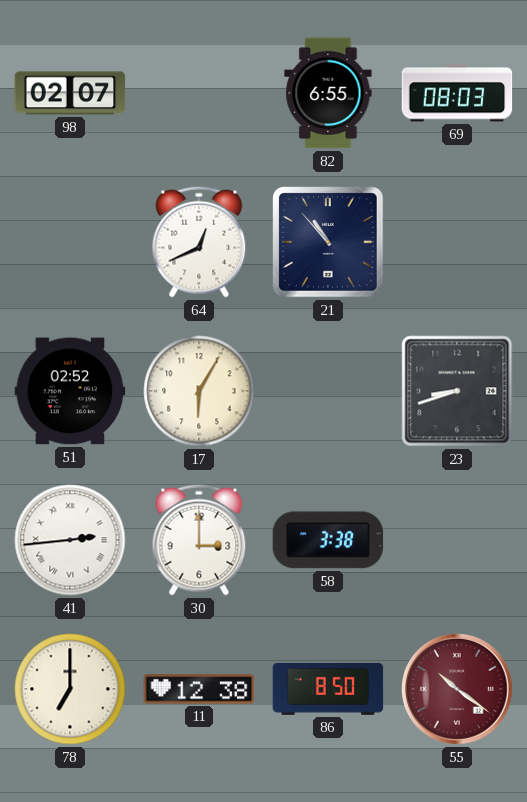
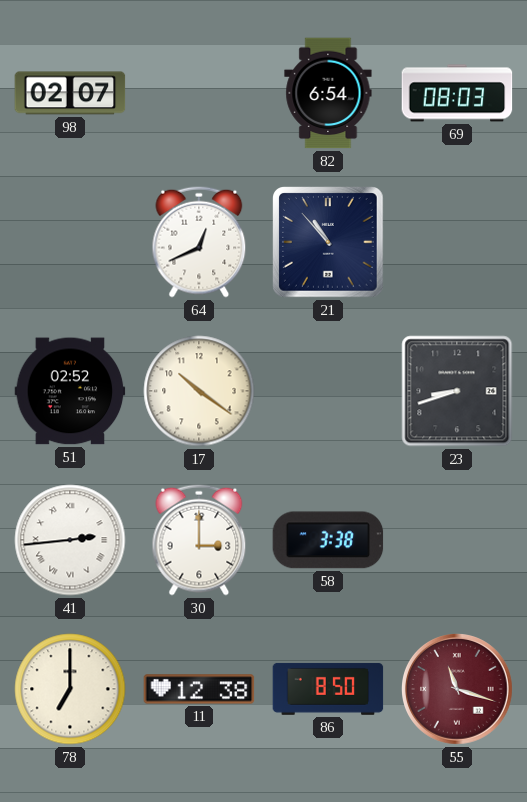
82: 6:55 -> 6:54 (328, 93)
17: 6:05 -> 10:21 (199, 391)
55: 10:21 -> 11:18 (458, 690)
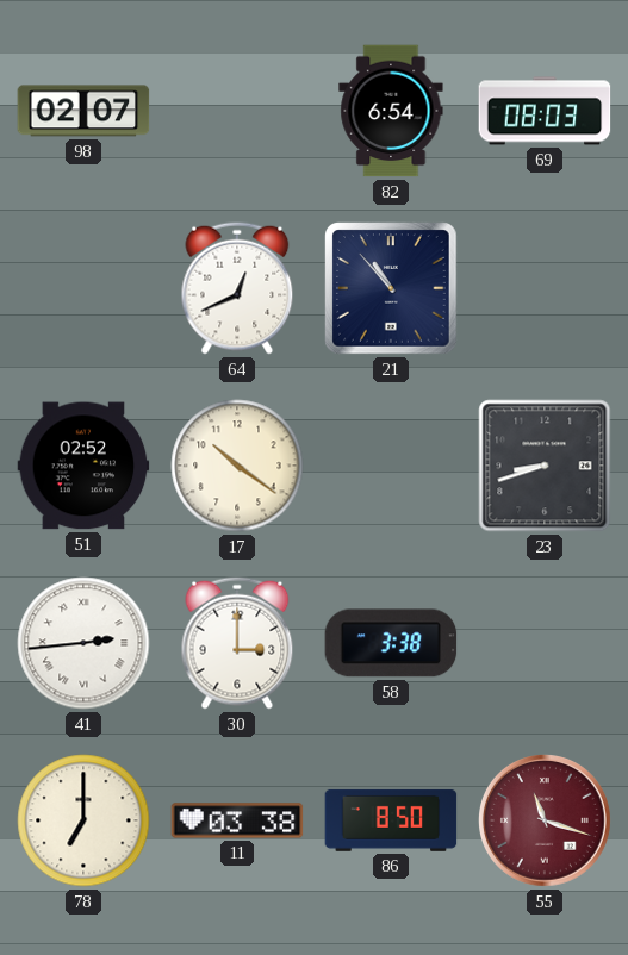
11: 12:38 -> 03:38 (237, 820)
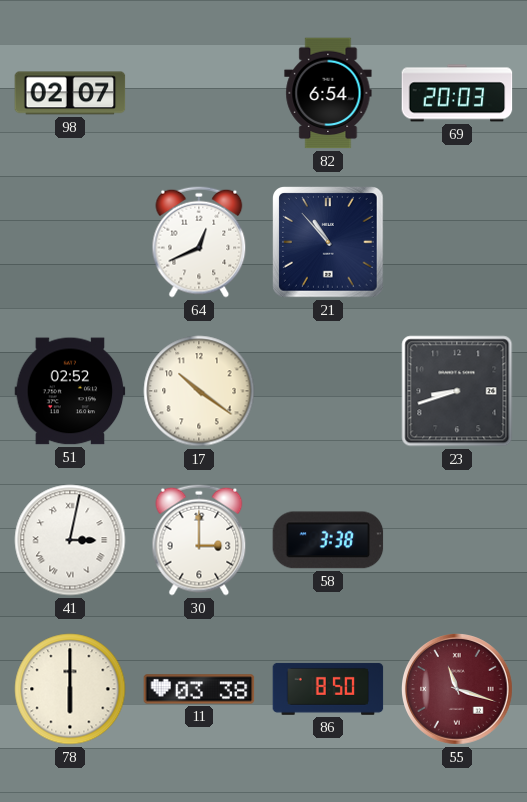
69: 08:03 -> 20:03 (457, 93)
41: 2:44 -> 3:02 (70, 540)
78: 7:00 -> 6:00 (70, 689)
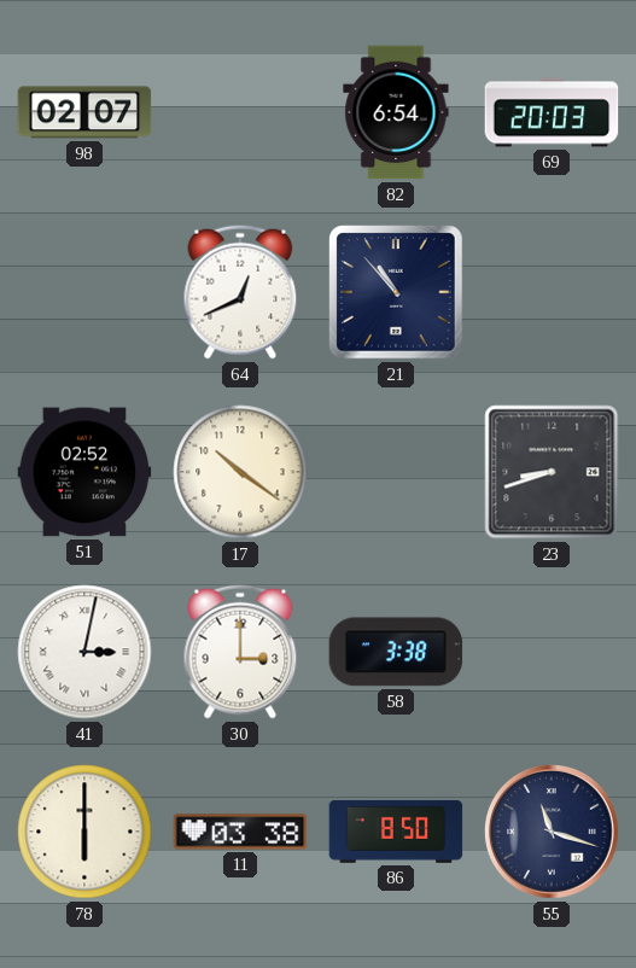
55 dial: burgundy -> navy (553, 833)
